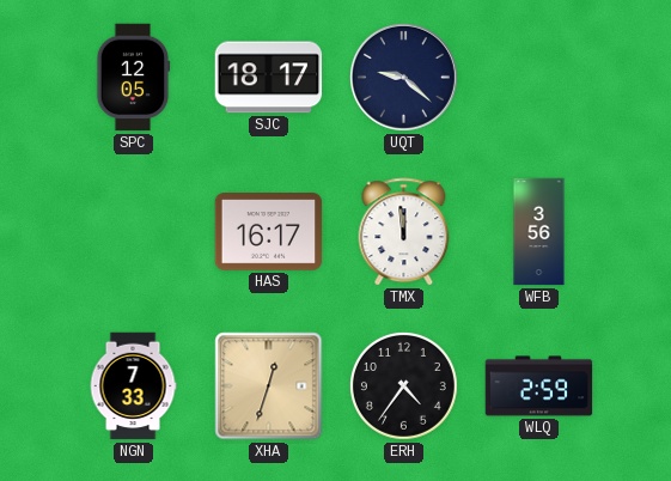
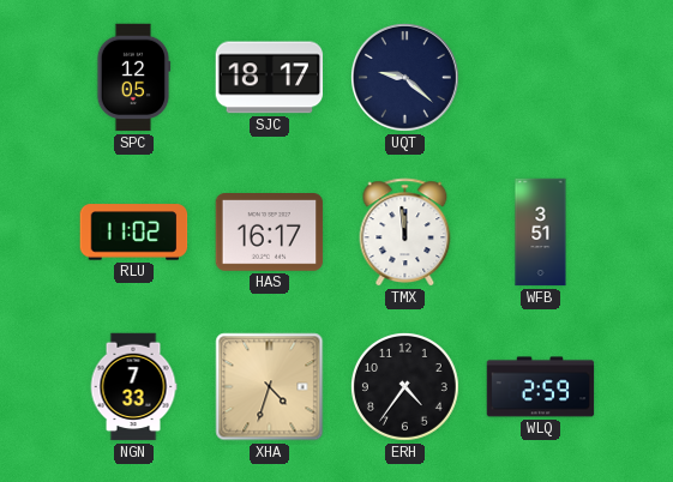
RLU: none -> 11:02 (134, 233)
WFB: 3:56 -> 3:51 (541, 233)
XHA: 12:33 -> 4:33 (270, 387)
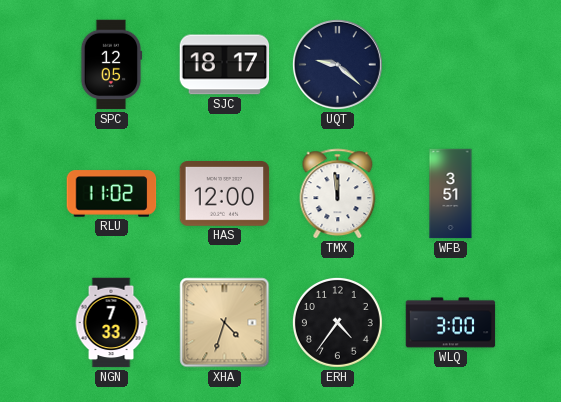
HAS: 16:17 -> 12:00 (225, 194)
WLQ: 2:59 -> 3:00 (451, 323)
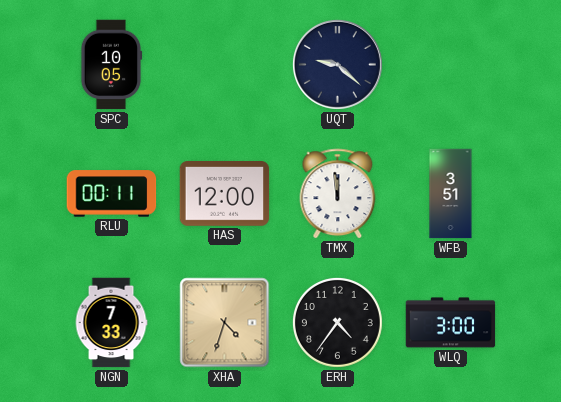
SPC: 12:05 -> 10:05 (111, 65)
SJC: 18:17 -> none (225, 65)
RLU: 11:02 -> 00:11 (112, 194)
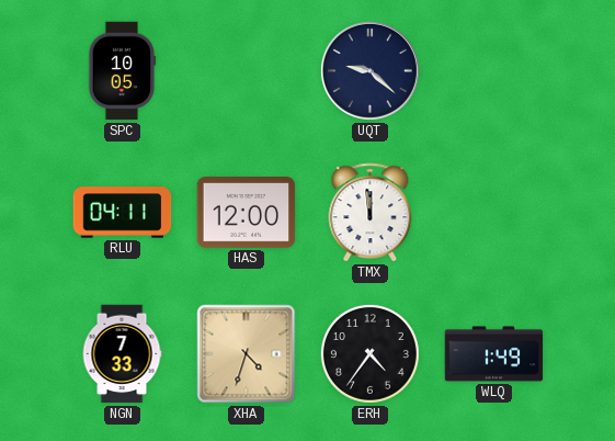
RLU: 00:11 -> 04:11 (123, 213)
WFB: 3:51 -> none (451, 194)
WLQ: 3:00 -> 1:49 (494, 354)
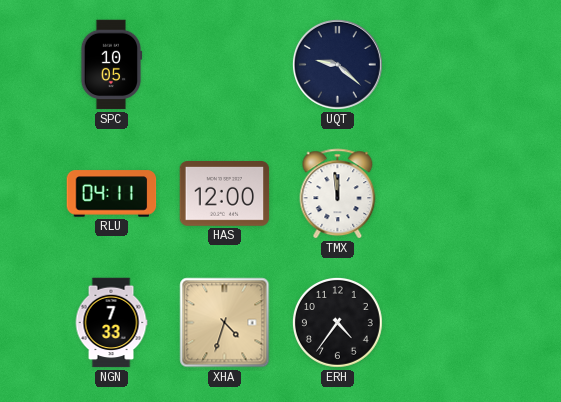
WLQ: 1:49 -> none (494, 354)
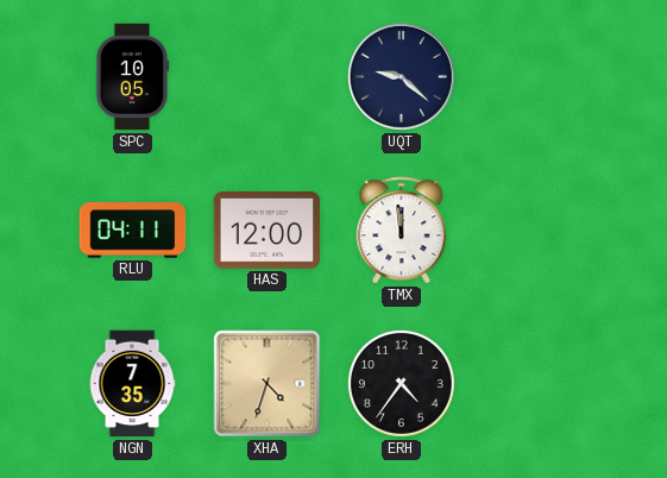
NGN: 7:33 -> 7:35 (132, 384)
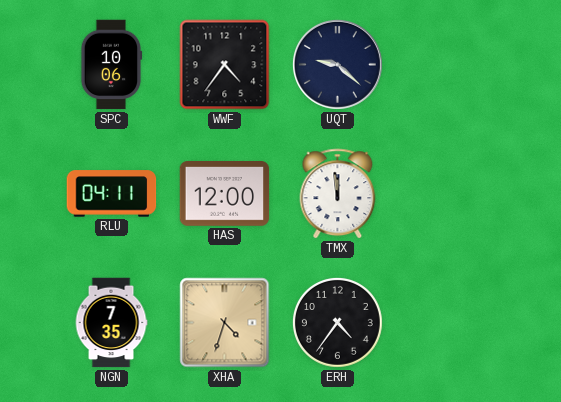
SPC: 10:05 -> 10:06 (111, 65)
WWF: none -> 4:36 (225, 65)
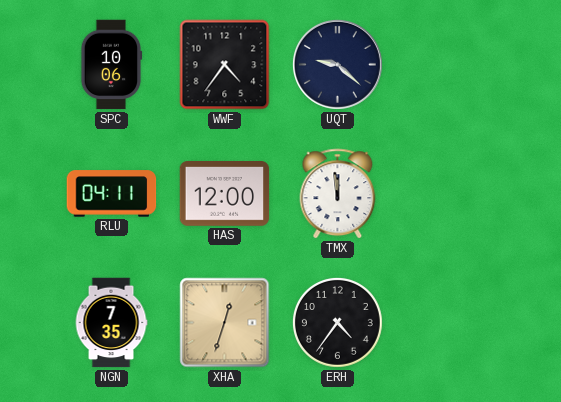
XHA: 4:33 -> 12:33 (225, 323)
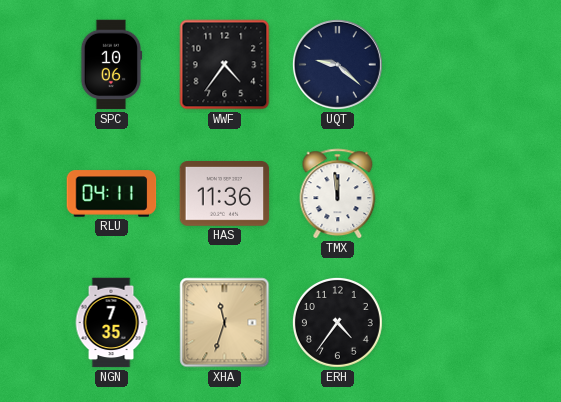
HAS: 12:00 -> 11:36 (225, 194)
XHA: 12:33 -> 11:33 (225, 323)
